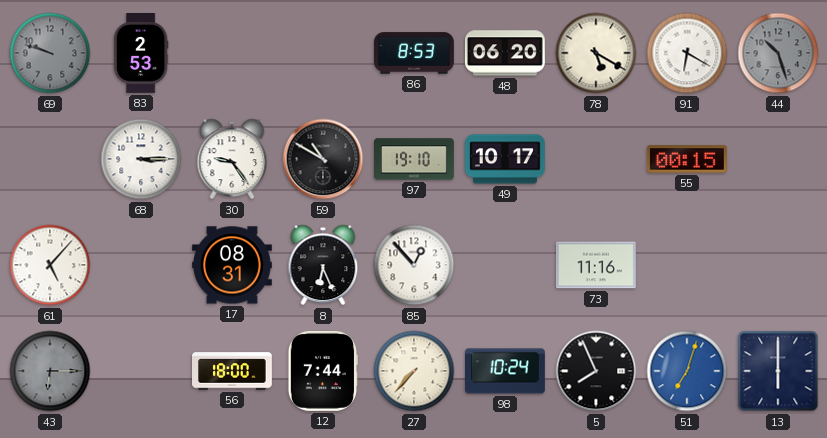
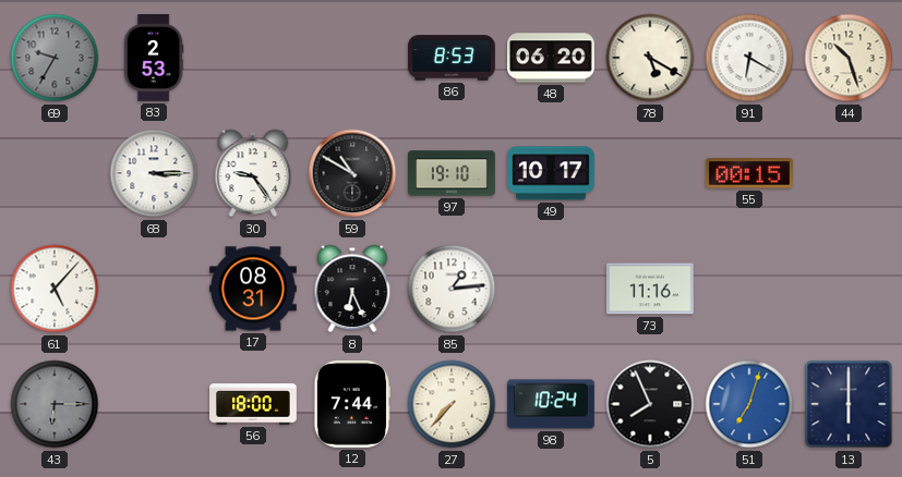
69: 9:48 -> 9:35 (55, 58)
44 dial: grey -> cream (849, 58)
85: 12:53 -> 1:14 (452, 289)
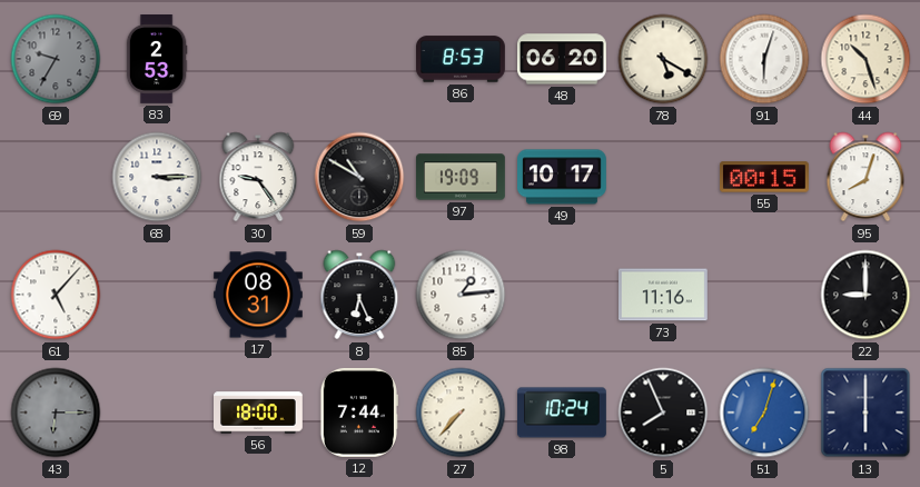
91: 6:20 -> 6:03 (764, 59)
97: 19:10 -> 19:09 (462, 177)
95: none -> 8:03 (865, 177)
22: none -> 9:00 (865, 295)
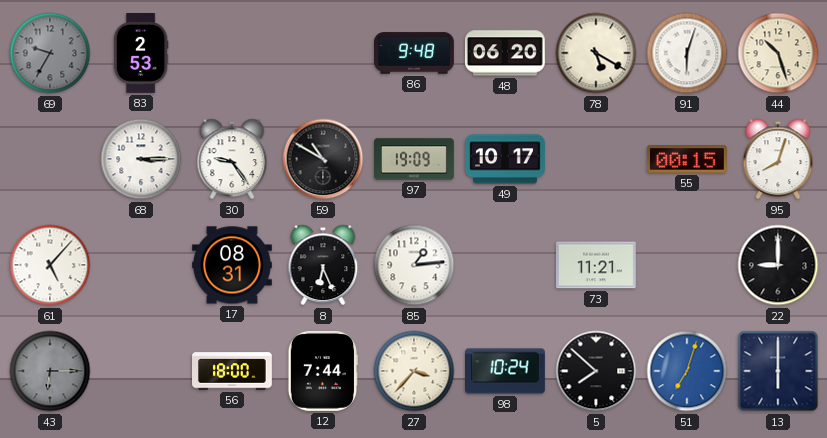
86: 8:53 -> 9:48 (415, 53)
73: 11:16 -> 11:21 (596, 265)
27: 7:37 -> 3:37 (414, 371)
5: 7:56 -> 7:52 (596, 371)
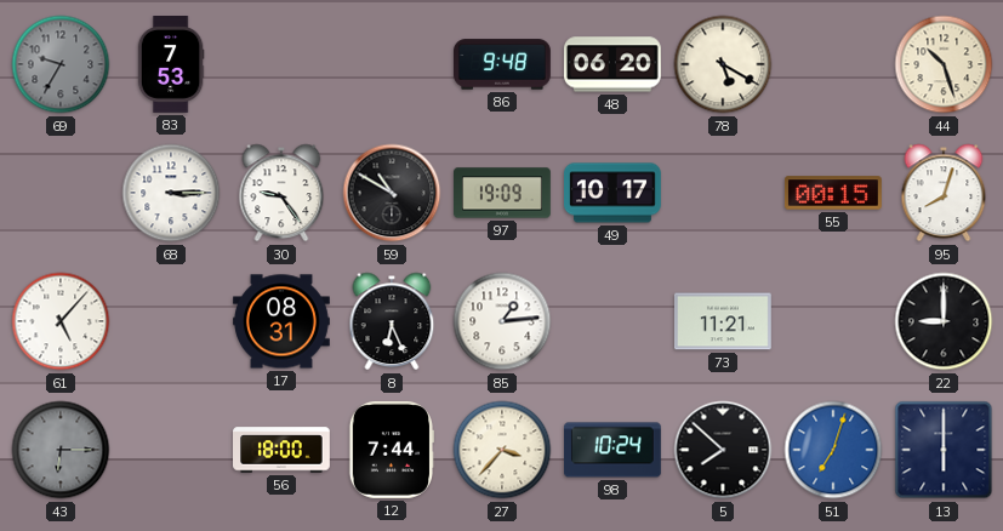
83: 2:53 -> 7:53 (171, 65)
91: 6:03 -> none (687, 53)
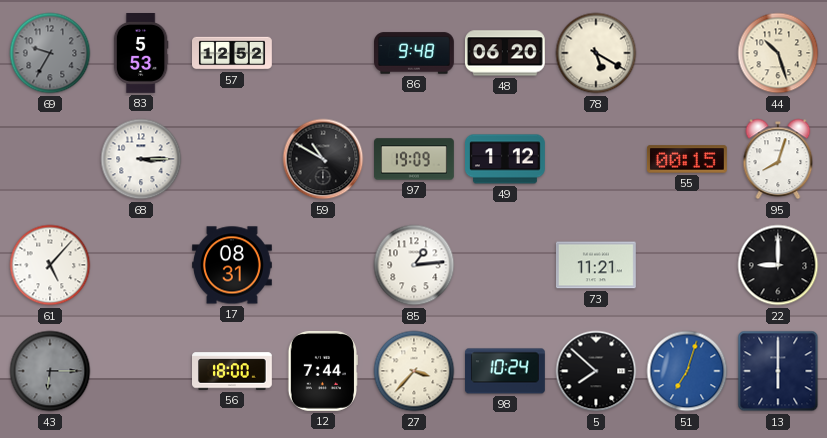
83: 7:53 -> 5:53 (141, 54)
57: none -> 12:52 (233, 53)
30: 9:24 -> none (281, 193)
49: 10:17 -> 1:12 (506, 159)
8: 6:26 -> none (392, 321)
